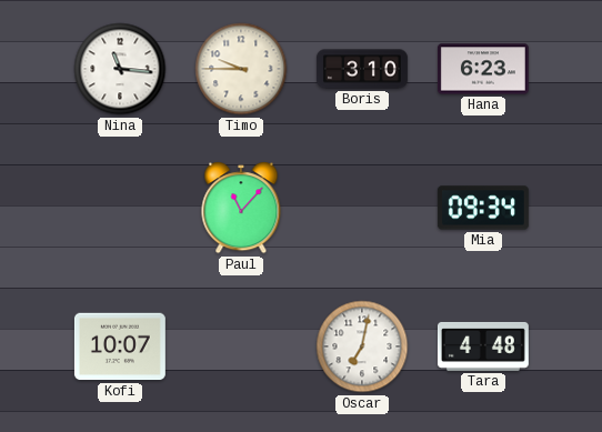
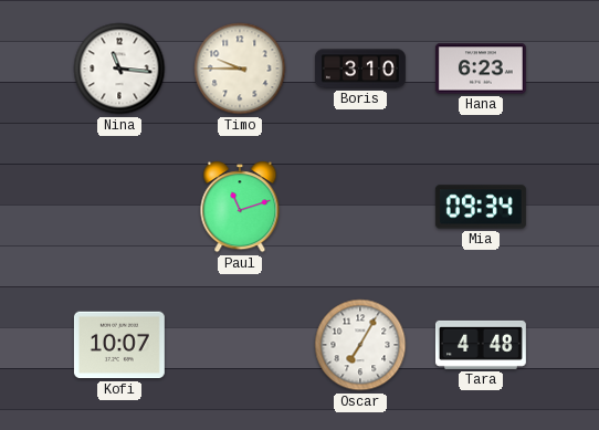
Paul: 11:07 -> 11:12 (240, 207)
Oscar: 7:02 -> 7:05 (360, 345)
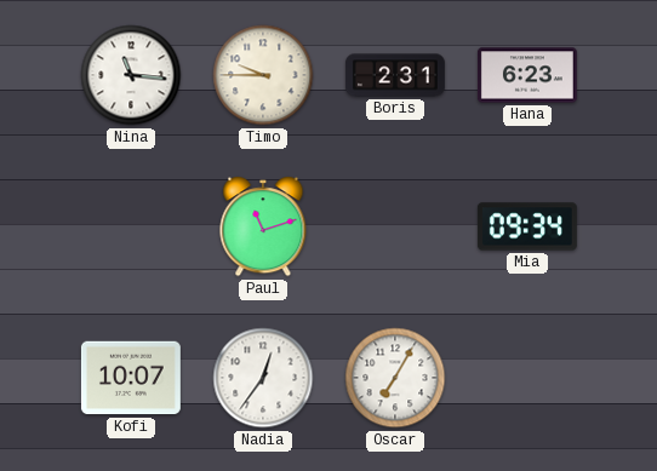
Boris: 3:10 -> 2:31 (395, 75)
Nadia: none -> 12:36 (263, 378)
Tara: 4:48 -> none (481, 345)
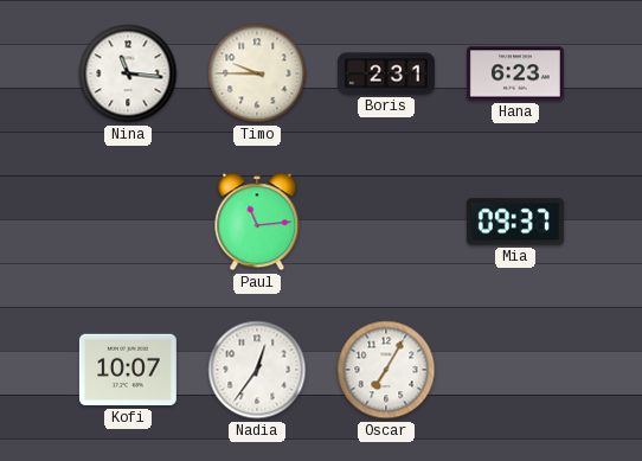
Paul: 11:12 -> 11:14 (257, 222)
Mia: 09:34 -> 09:37 (515, 222)
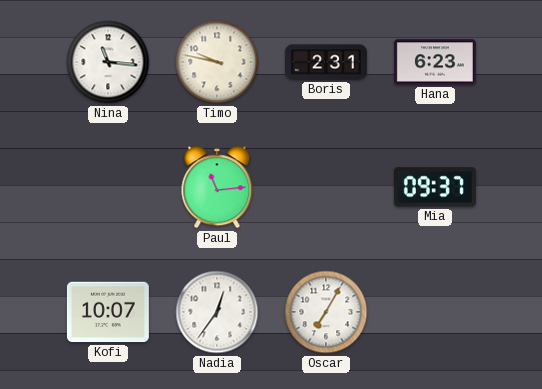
Timo: 9:45 -> 9:47 (217, 62)
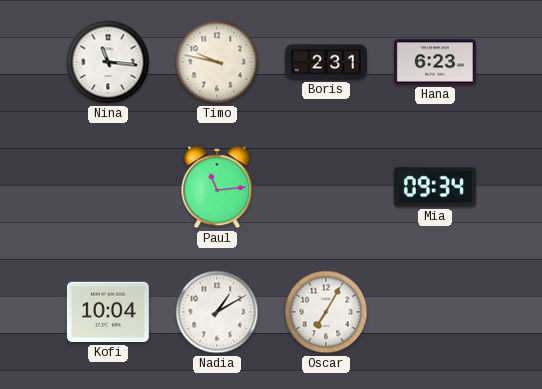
Mia: 09:37 -> 09:34 (435, 187)
Kofi: 10:07 -> 10:04 (108, 312)
Nadia: 12:36 -> 1:10 (217, 312)
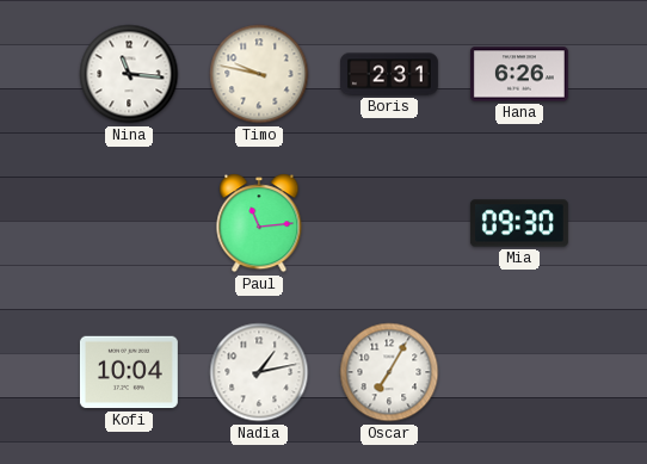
Hana: 6:23 -> 6:26 (519, 74)
Mia: 09:34 -> 09:30 (519, 223)
Nadia: 1:10 -> 1:13 (259, 372)
